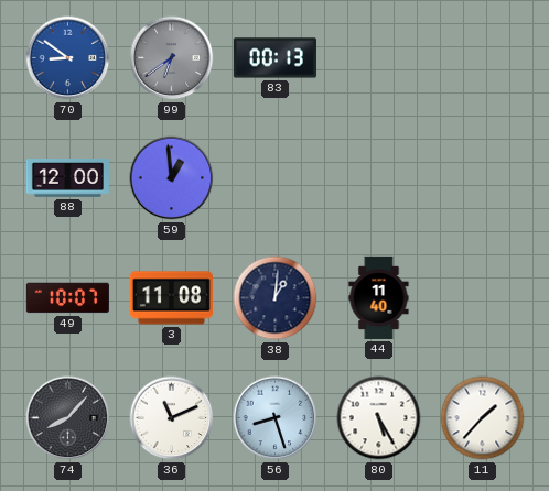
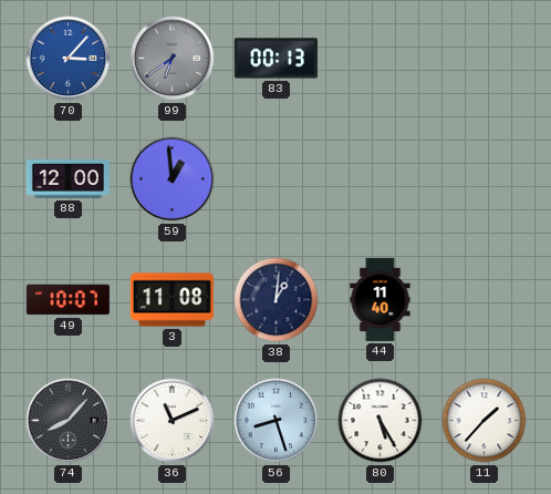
70: 8:51 -> 3:07 (69, 59)
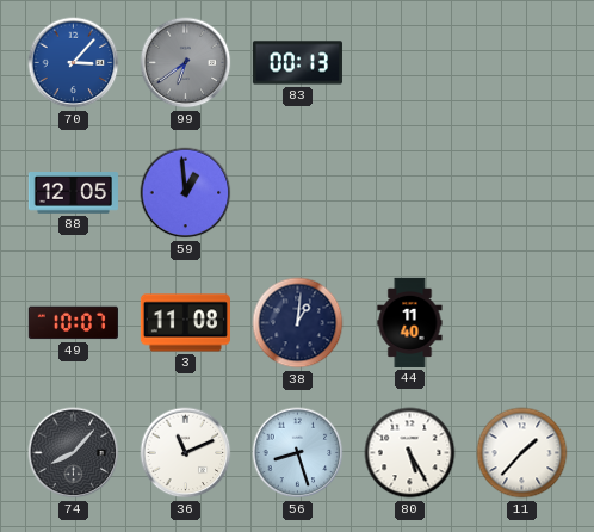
88: 12:00 -> 12:05 (73, 193)
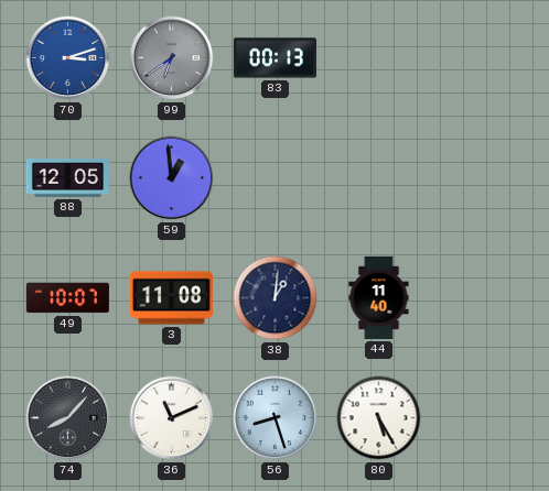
70: 3:07 -> 3:12 (68, 58)
11: 1:37 -> none (522, 453)
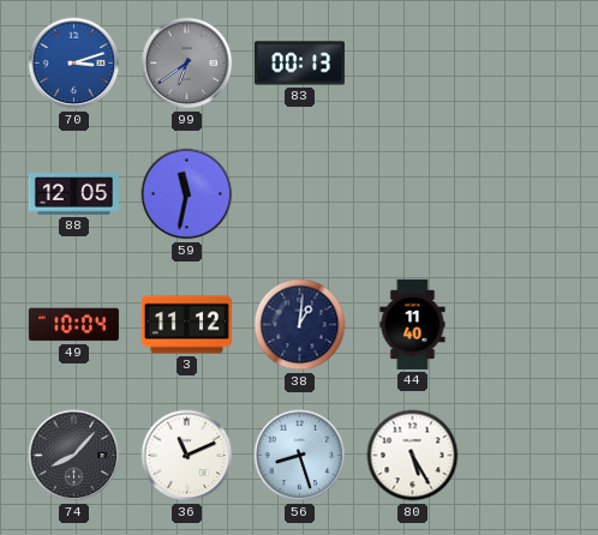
59: 12:59 -> 11:32 (187, 194)
49: 10:07 -> 10:04 (73, 325)
3: 11:08 -> 11:12 (186, 325)
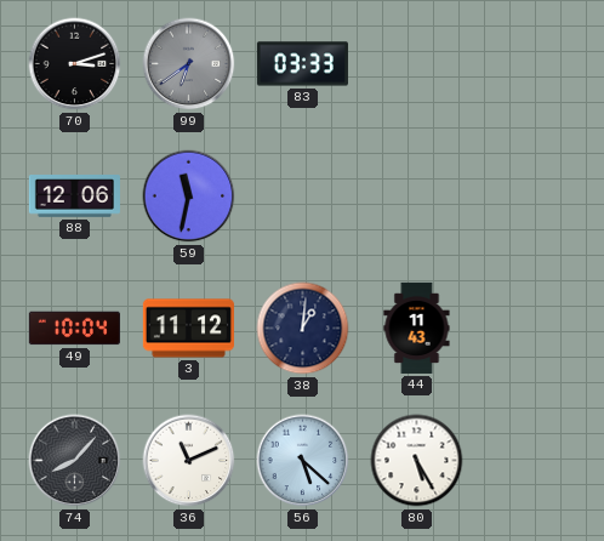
70 dial: blue -> black (75, 64)
83: 00:13 -> 03:33 (302, 64)
88: 12:05 -> 12:06 (74, 197)
44: 11:40 -> 11:43 (417, 328)
56: 8:27 -> 5:22 (303, 461)
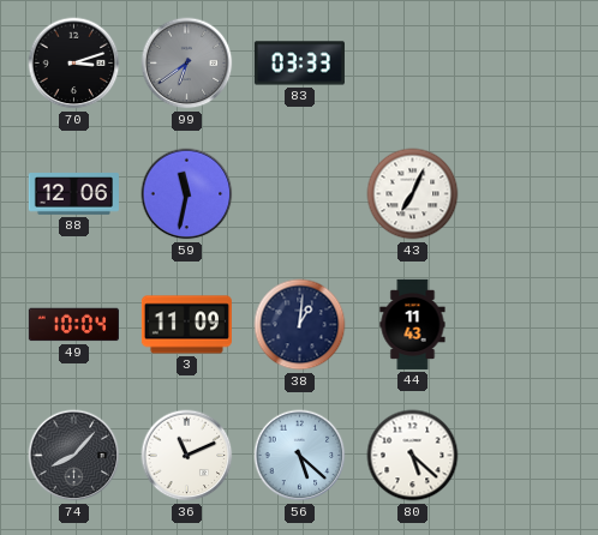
43: none -> 7:04 (413, 194)
3: 11:12 -> 11:09 (186, 325)
80: 5:25 -> 5:22 (413, 456)
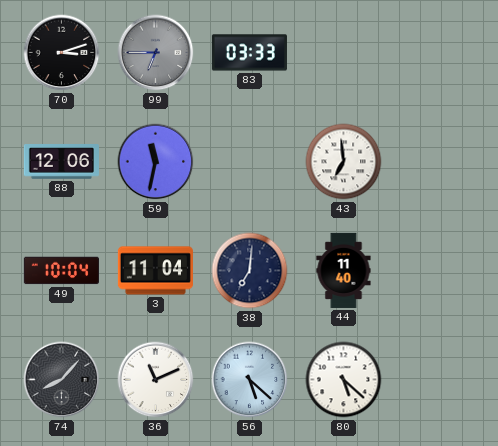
99: 6:39 -> 6:45 (156, 53)
43: 7:04 -> 6:59 (344, 162)
3: 11:09 -> 11:04 (155, 271)
38: 1:01 -> 7:01 (250, 271)
44: 11:43 -> 11:40 (344, 270)
